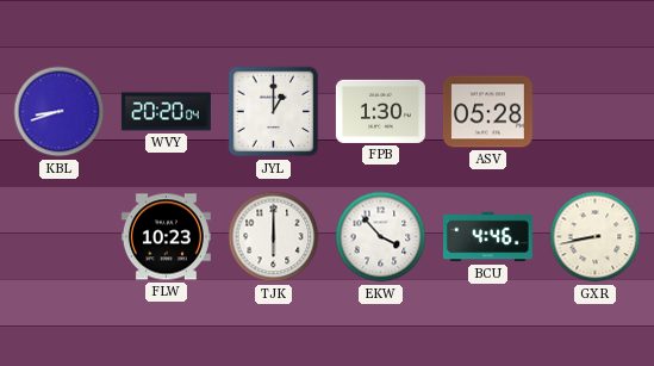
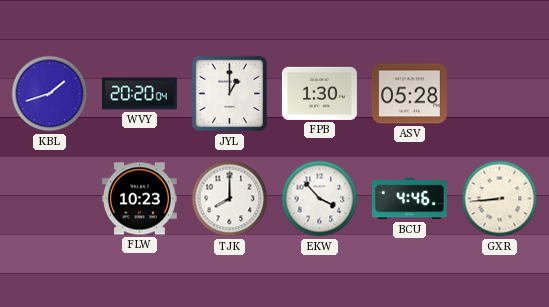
KBL: 8:42 -> 1:42 (50, 94)
TJK: 6:00 -> 8:00 (230, 199)
GXR: 8:43 -> 8:44 (500, 199)
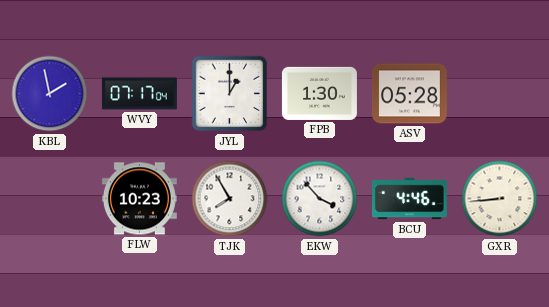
KBL: 1:42 -> 1:58 (50, 94)
WVY: 20:20 -> 07:17 (139, 94)
TJK: 8:00 -> 7:55 (230, 199)
